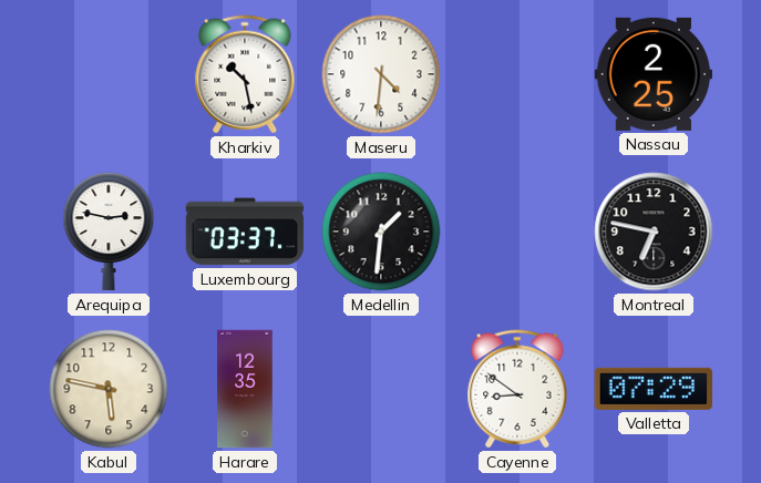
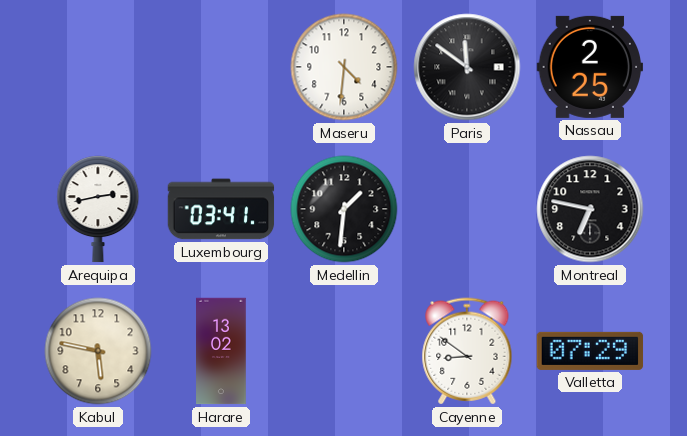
Kharkiv: 10:28 -> none (245, 74)
Paris: none -> 11:51 (467, 67)
Arequipa: 2:47 -> 2:43 (98, 209)
Luxembourg: 03:37 -> 03:41 (221, 209)
Harare: 12:35 -> 13:02 (221, 351)
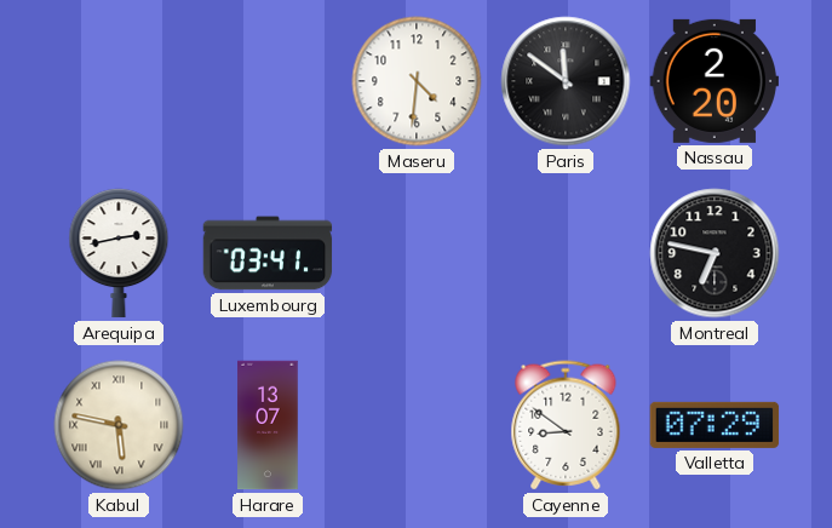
Nassau: 2:25 -> 2:20 (715, 81)
Medellin: 1:31 -> none (344, 209)
Kabul numerals: Arabic -> Roman (119, 425)
Harare: 13:02 -> 13:07 (268, 425)
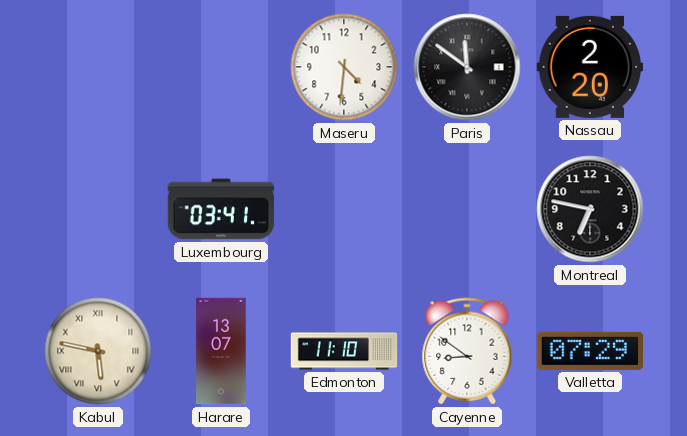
Arequipa: 2:43 -> none (119, 253)
Edmonton: none -> 11:10 (344, 351)
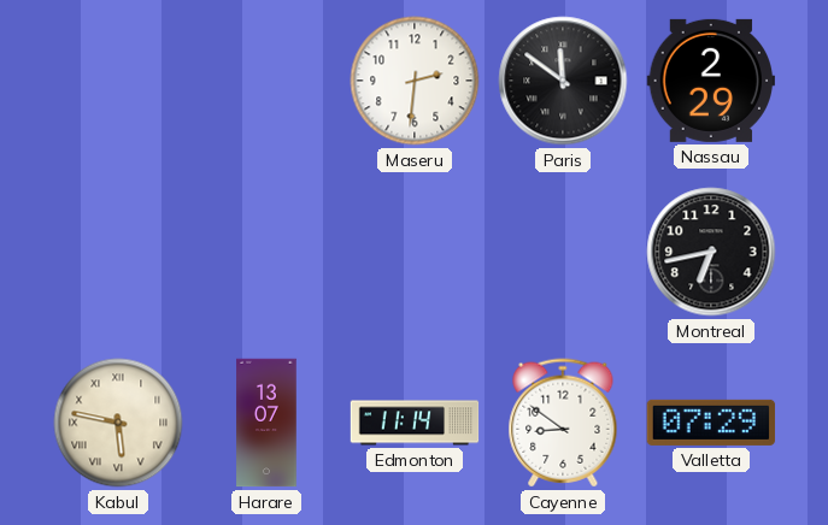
Maseru: 4:31 -> 2:31 (415, 81)
Nassau: 2:20 -> 2:29 (711, 81)
Luxembourg: 03:41 -> none (221, 209)
Montreal: 6:47 -> 6:43 (711, 252)
Edmonton: 11:10 -> 11:14 (415, 423)
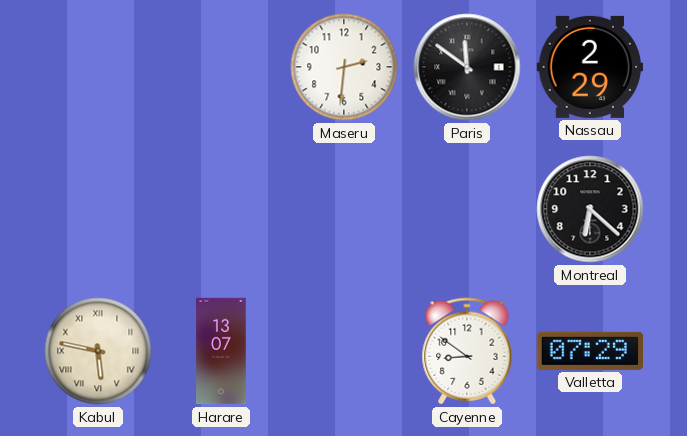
Montreal: 6:43 -> 6:22 (590, 209)
Edmonton: 11:14 -> none (415, 423)
